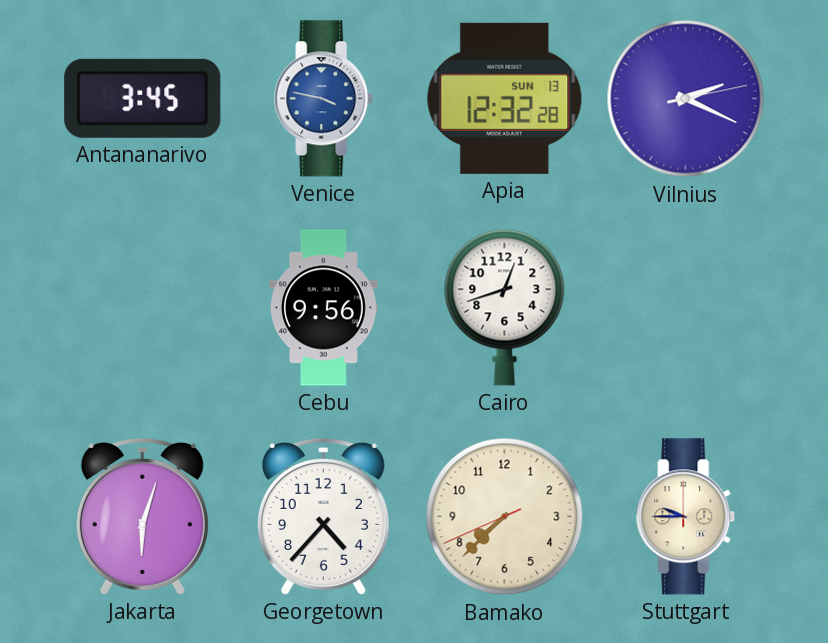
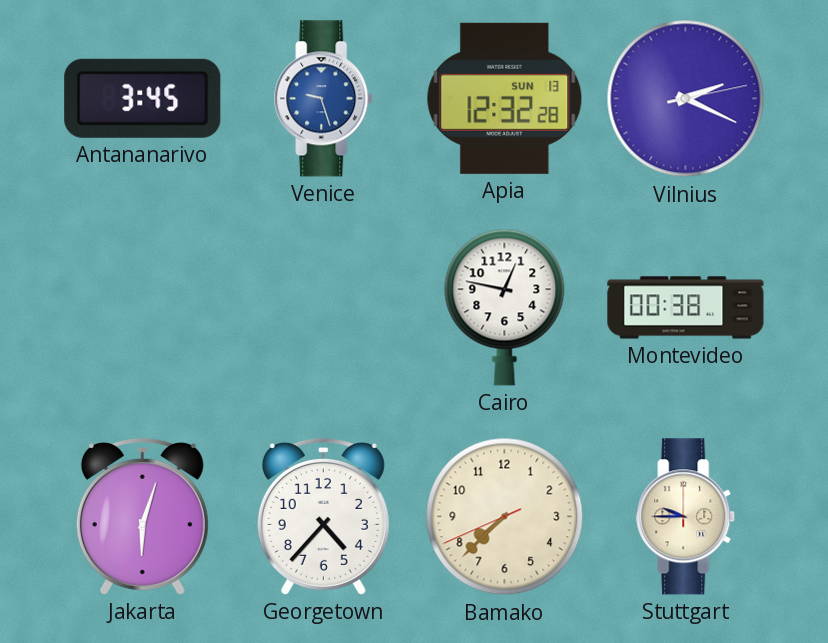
Venice: 3:47 -> 9:27 (324, 99)
Cebu: 9:56 -> none (323, 308)
Cairo: 12:42 -> 12:47 (505, 307)
Montevideo: none -> 00:38 (686, 308)
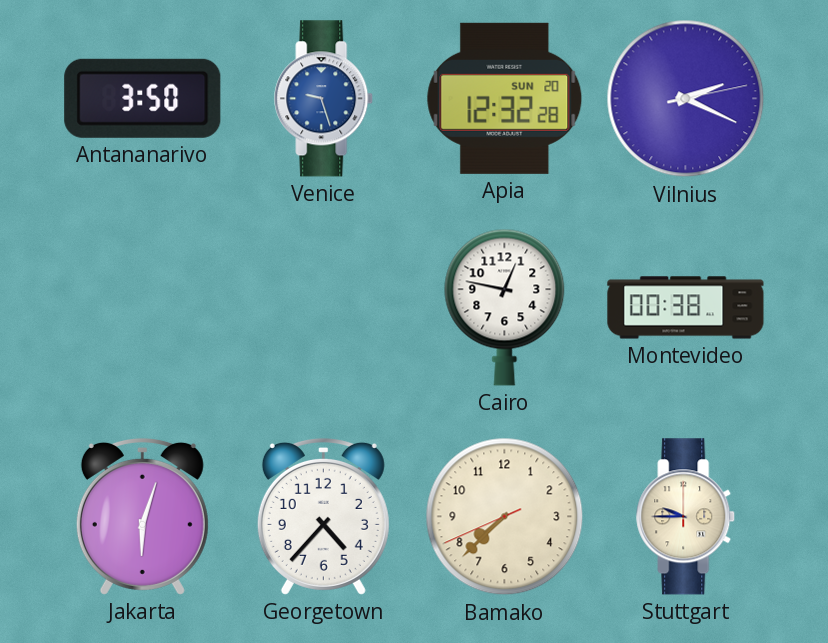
Antananarivo: 3:45 -> 3:50 (143, 98)
Apia date: SUN 13 -> SUN 20 (505, 98)
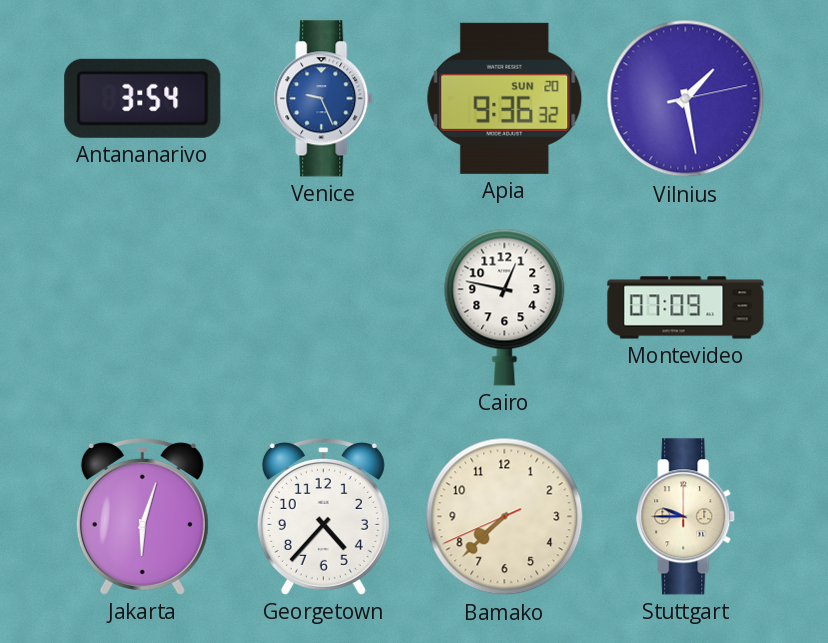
Antananarivo: 3:50 -> 3:54 (143, 98)
Venice: 9:27 -> 9:26 (324, 99)
Apia: 12:32 -> 9:36 (505, 98)
Vilnius: 2:19 -> 1:28 (686, 99)
Montevideo: 00:38 -> 07:09 (686, 308)
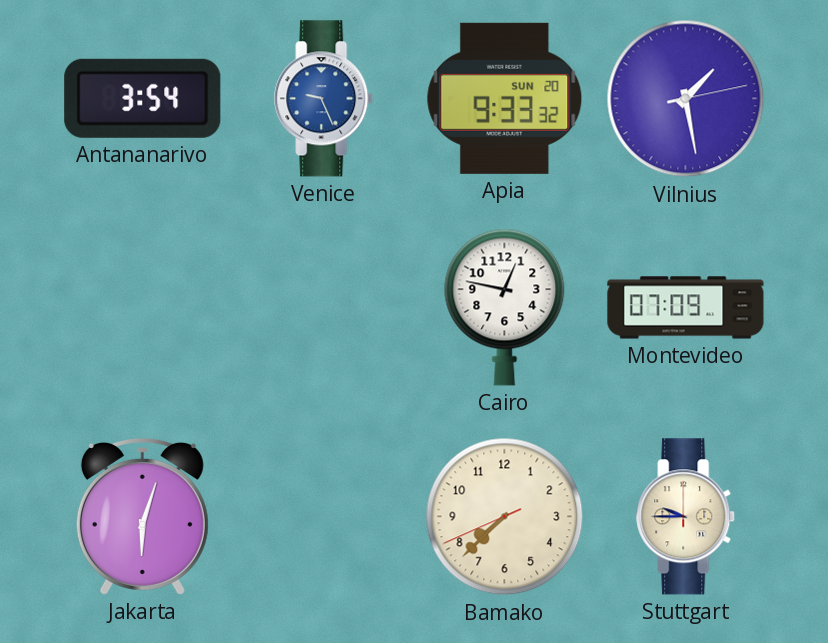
Apia: 9:36 -> 9:33 (505, 98)
Georgetown: 4:37 -> none (323, 516)
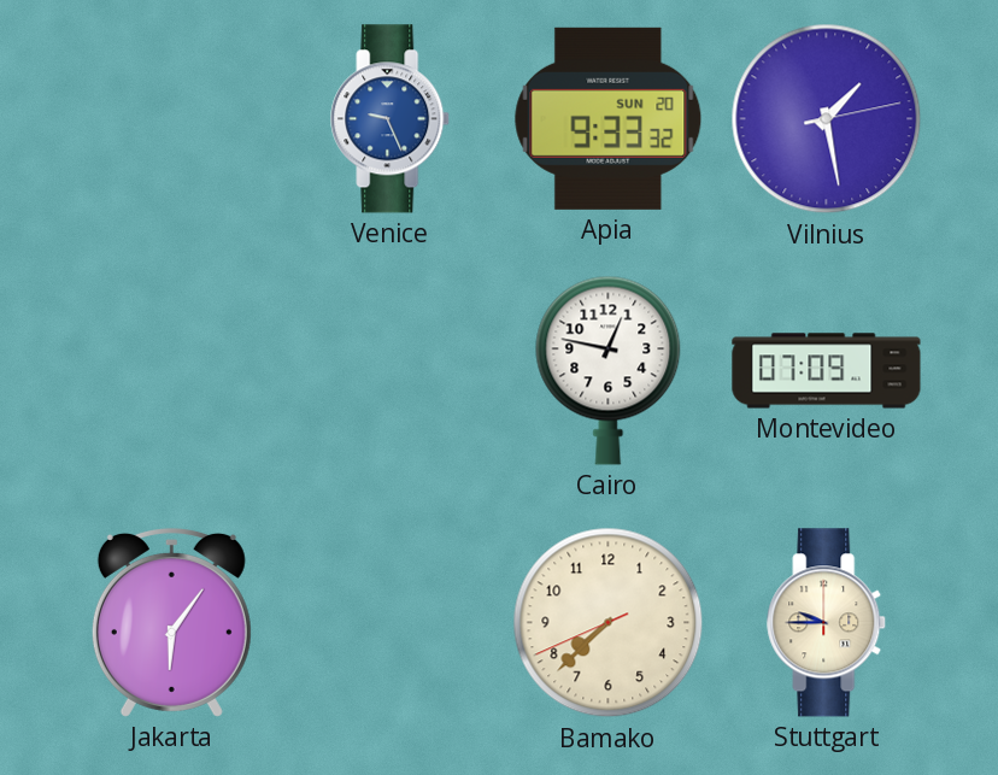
Antananarivo: 3:54 -> none (143, 98)
Jakarta: 6:03 -> 6:06 (171, 622)
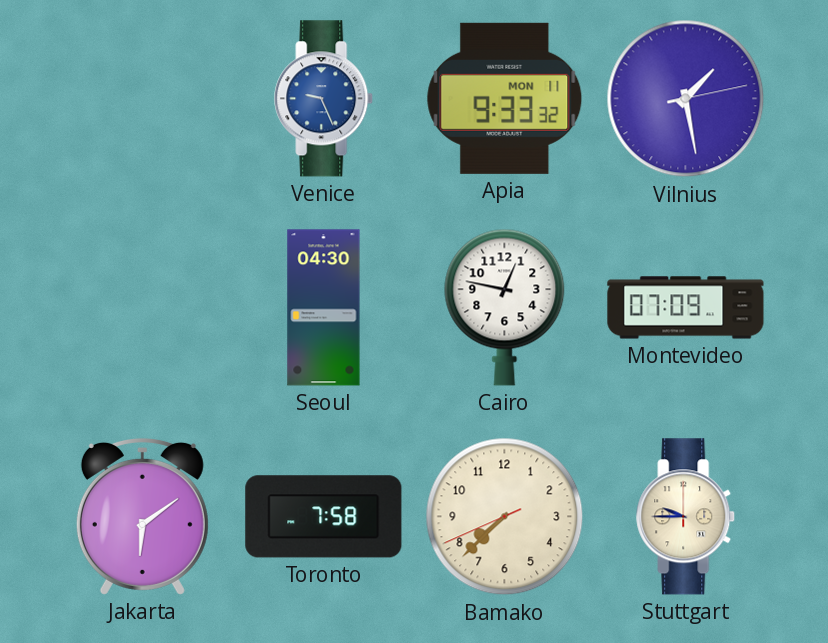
Apia date: SUN 20 -> MON 11 (505, 98)
Seoul: none -> 04:30 (324, 308)
Jakarta: 6:06 -> 6:09 (142, 516)
Toronto: none -> 7:58 (324, 517)
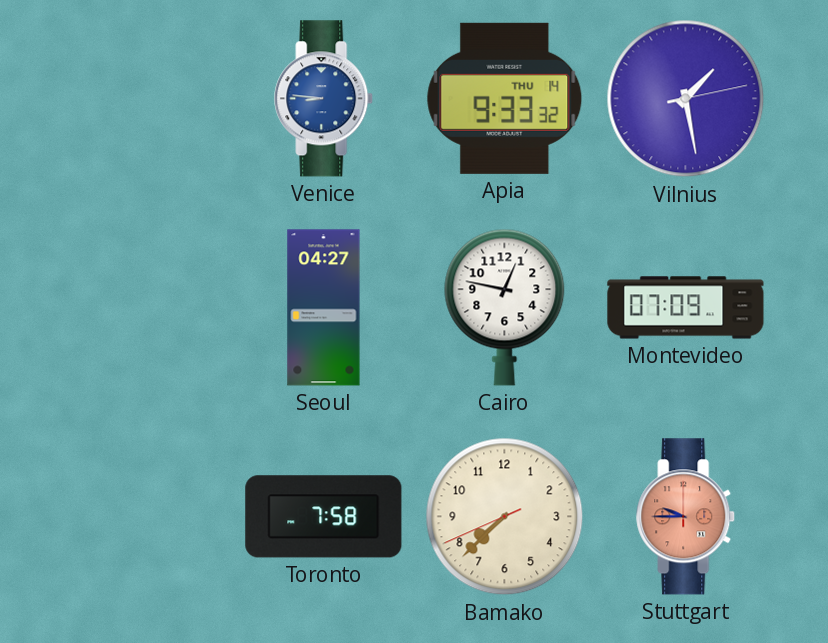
Venice: 9:26 -> 8:46 (324, 99)
Apia date: MON 11 -> THU 14 (505, 98)
Seoul: 04:30 -> 04:27 (324, 308)
Jakarta: 6:09 -> none (142, 516)
Stuttgart dial: cream -> salmon (686, 517)
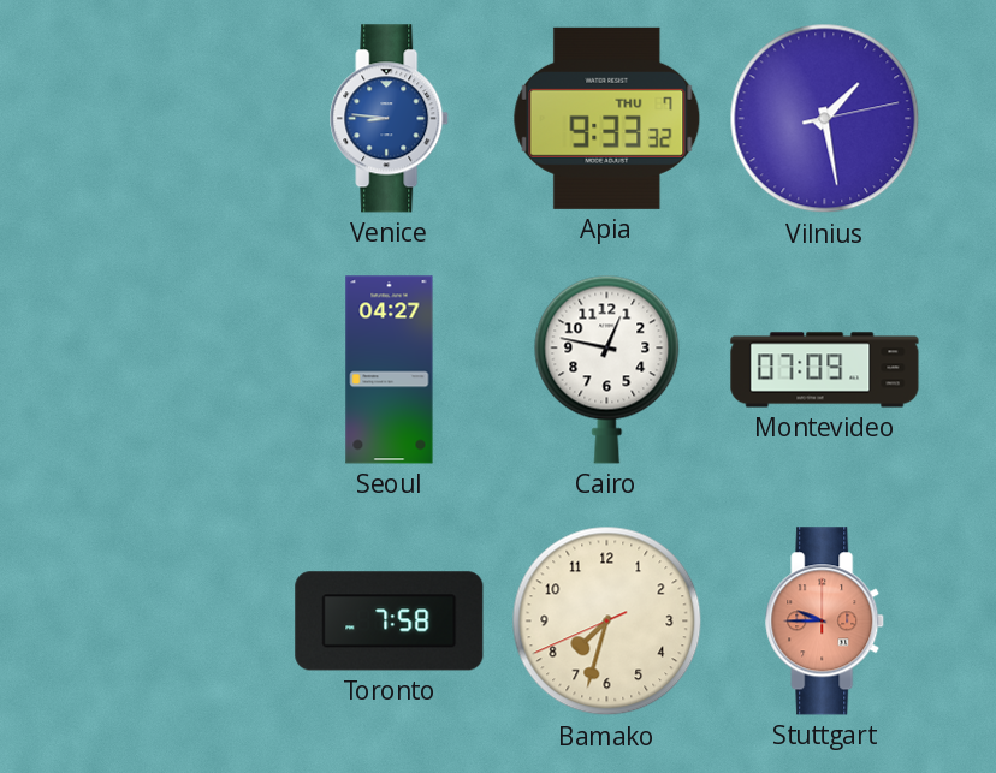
Apia date: THU 14 -> THU 7 (607, 118)
Bamako: 7:37 -> 7:32 (607, 622)
